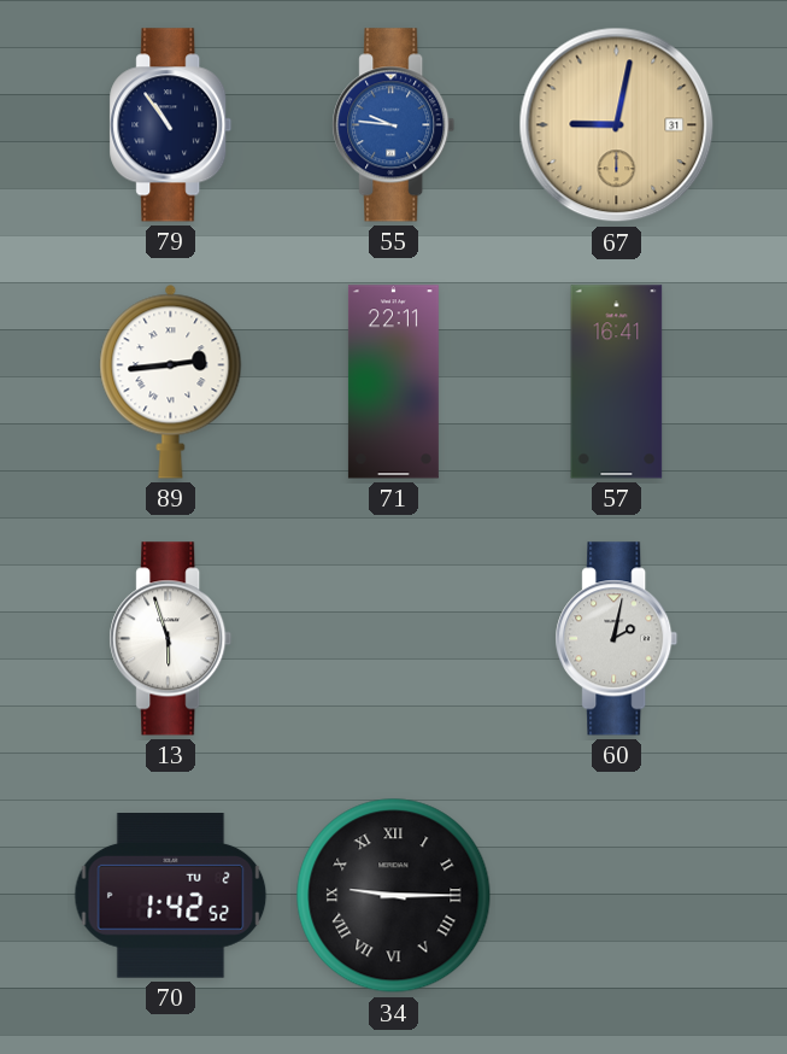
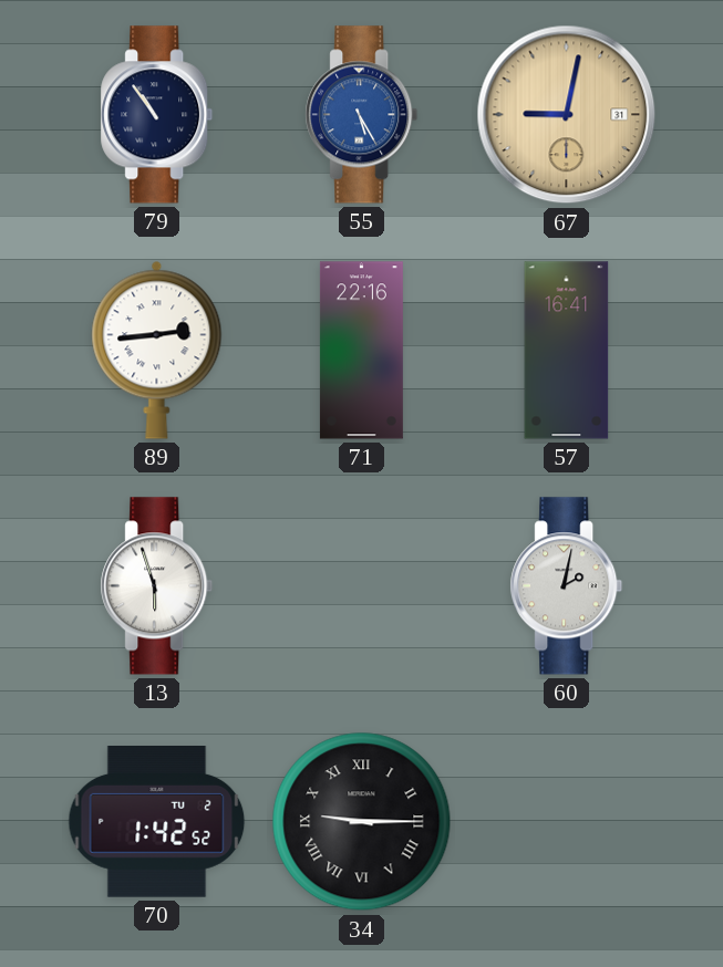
55: 9:46 -> 5:25 (362, 115)
71: 22:11 -> 22:16 (361, 351)
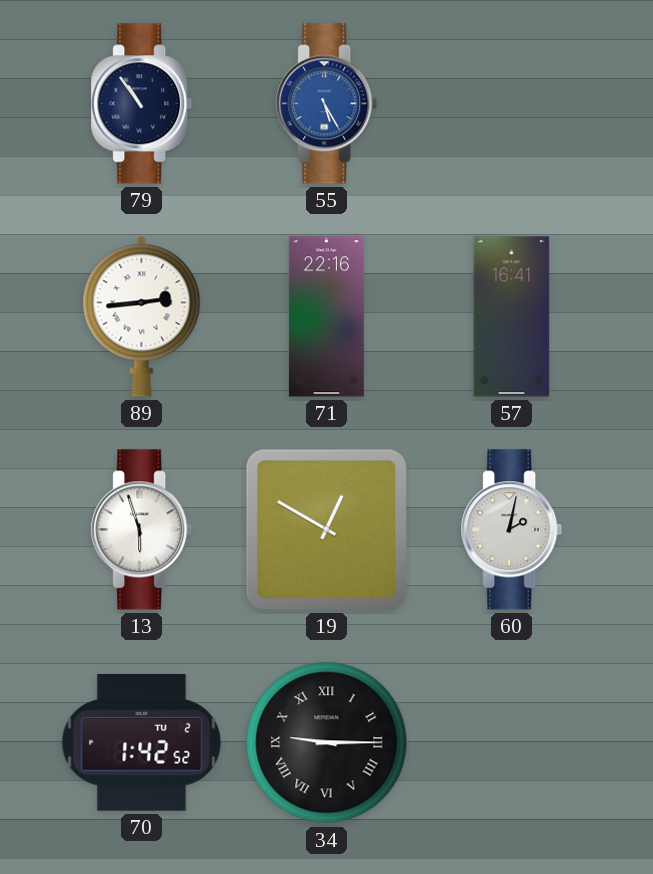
67: 9:02 -> none (567, 115)
19: none -> 12:50 (326, 529)
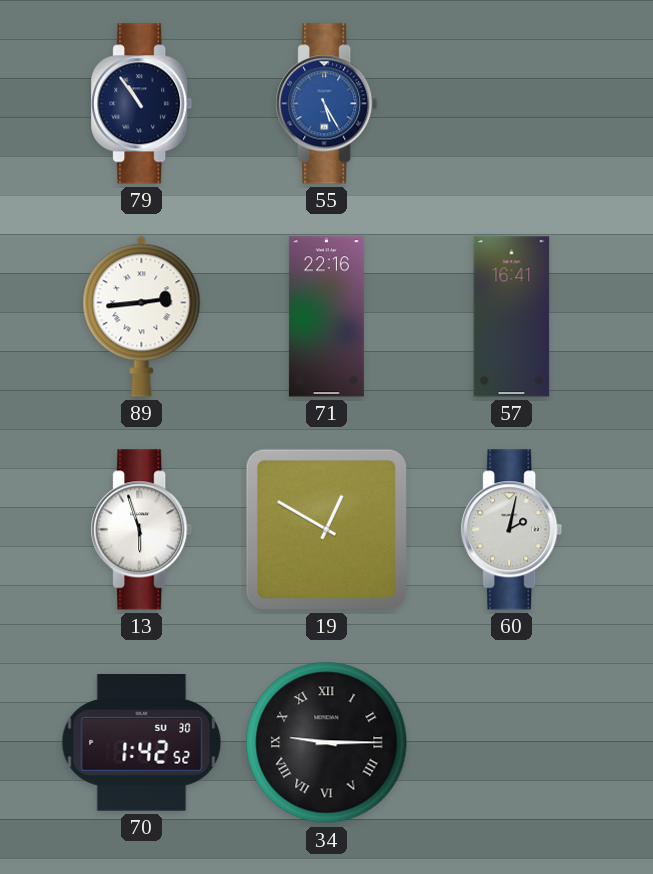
70 date: TU 2 -> SU 30 (142, 743)
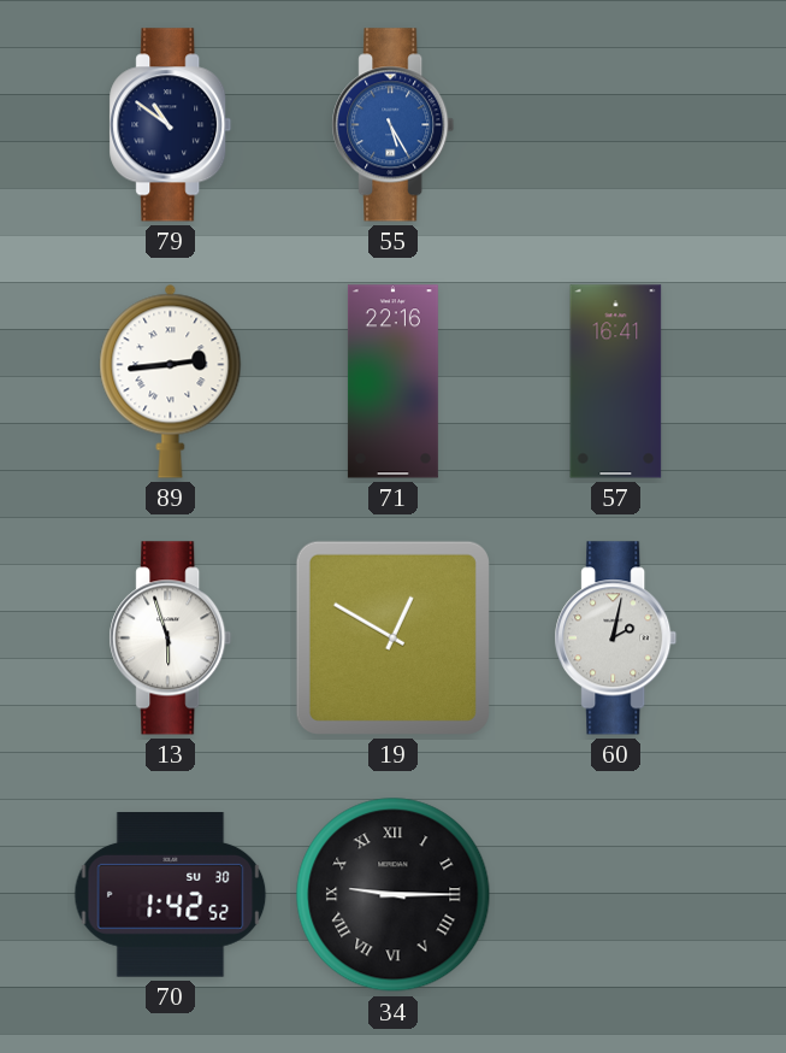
79: 10:54 -> 10:51 (171, 125)
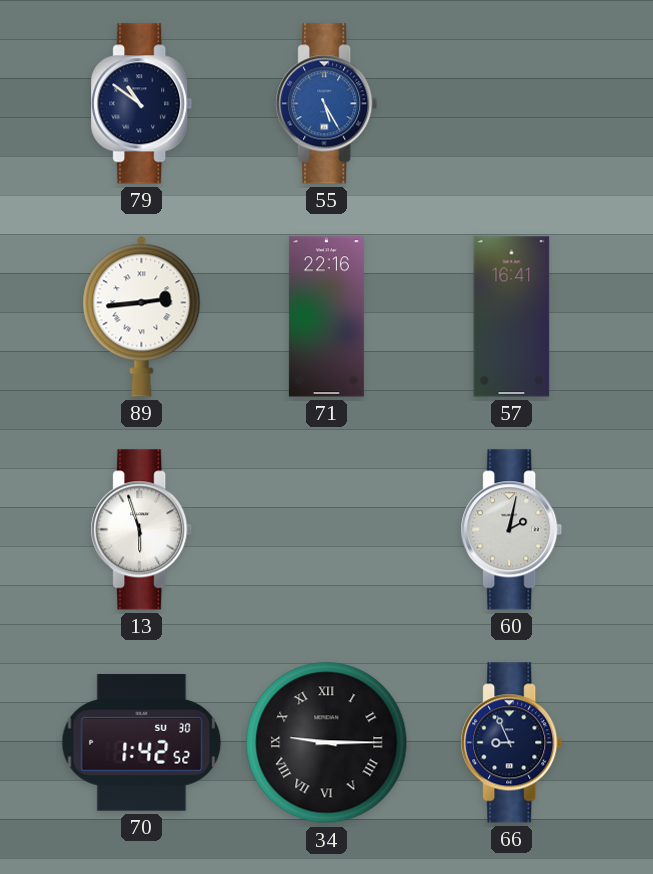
19: 12:50 -> none (392, 637)
66: none -> 8:56 (512, 743)
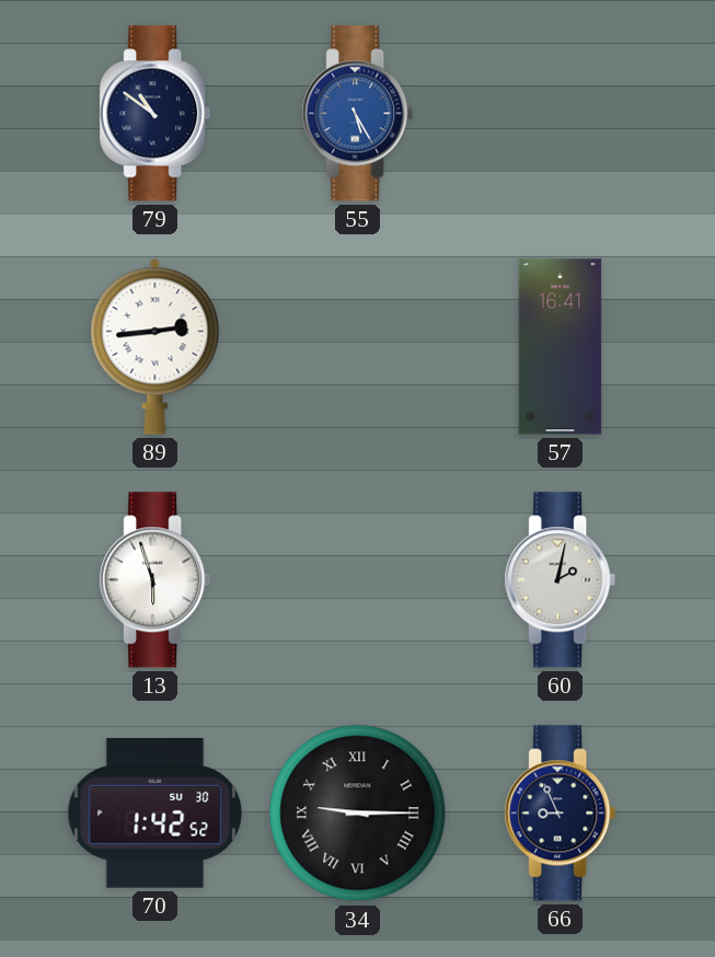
71: 22:16 -> none (326, 317)
